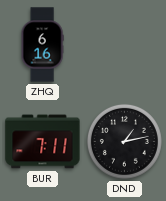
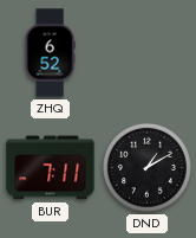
ZHQ: 6:16 -> 6:52 (50, 53)
DND: 1:13 -> 1:10 (146, 167)
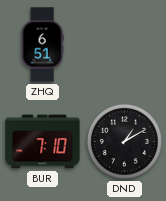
ZHQ: 6:52 -> 6:51 (42, 45)
BUR: 7:11 -> 7:10 (43, 142)
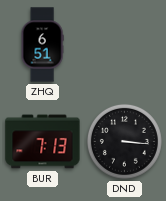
BUR: 7:10 -> 7:13 (43, 142)
DND: 1:10 -> 3:16 (124, 141)
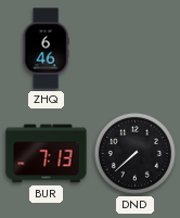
ZHQ: 6:51 -> 6:46 (46, 49)
DND: 3:16 -> 7:38 (134, 153)
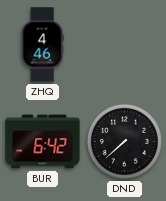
ZHQ: 6:46 -> 4:46 (42, 45)
BUR: 7:13 -> 6:42 (43, 142)
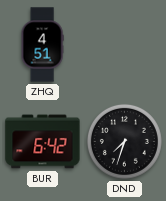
ZHQ: 4:46 -> 4:51 (42, 45)
DND: 7:38 -> 7:33 (124, 141)
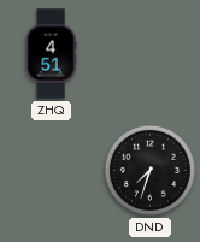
BUR: 6:42 -> none (43, 142)
